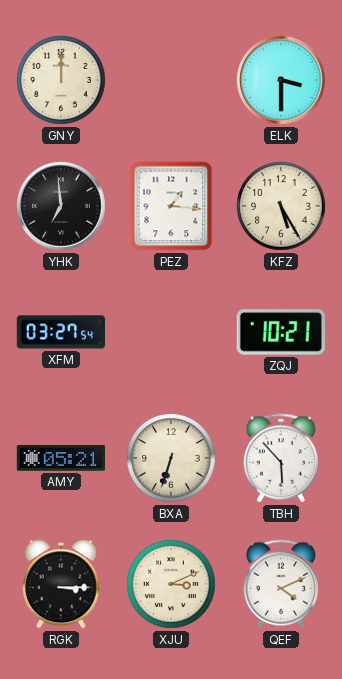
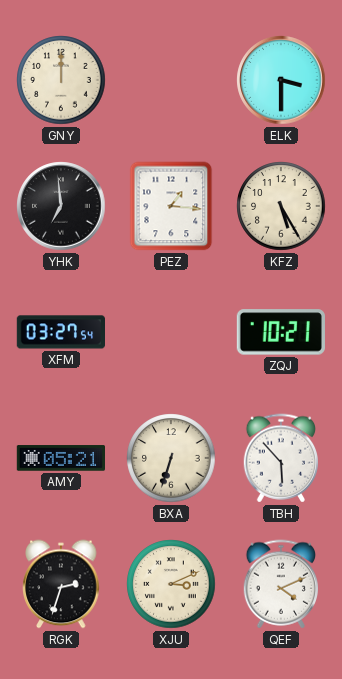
RGK: 3:15 -> 2:33 (61, 584)
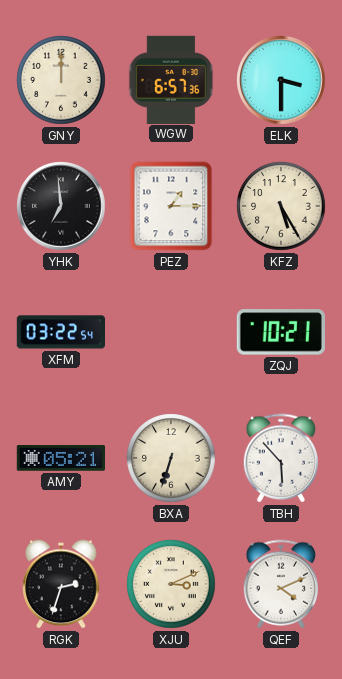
WGW: none -> 6:57 (171, 79)
PEZ: 1:16 -> 1:15 (171, 206)
XFM: 03:27 -> 03:22 (60, 332)
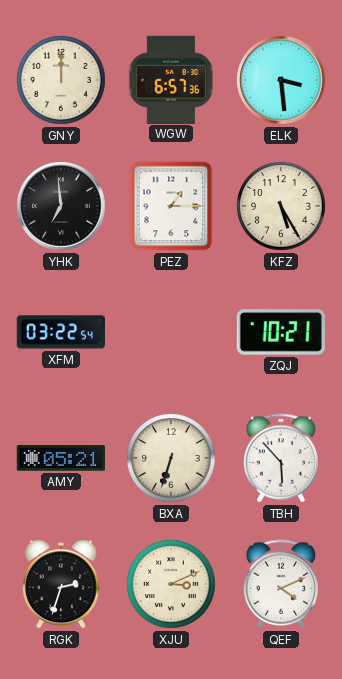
ELK: 3:30 -> 3:29 (281, 80)
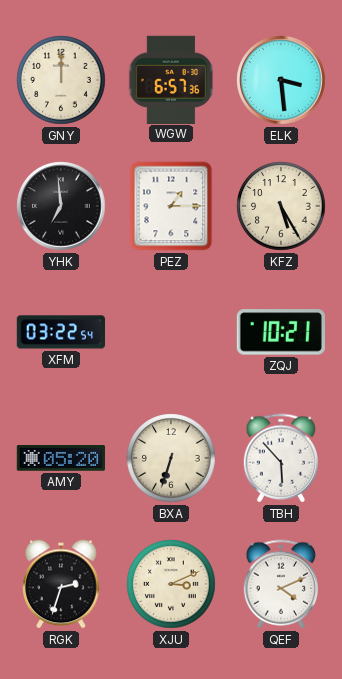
AMY: 05:21 -> 05:20 (60, 458)
